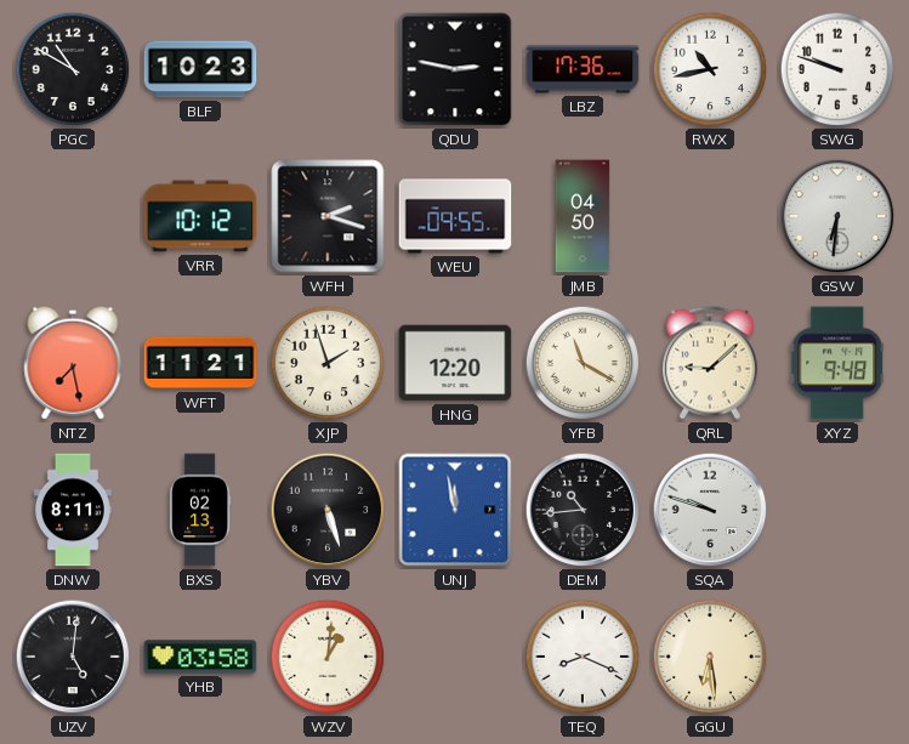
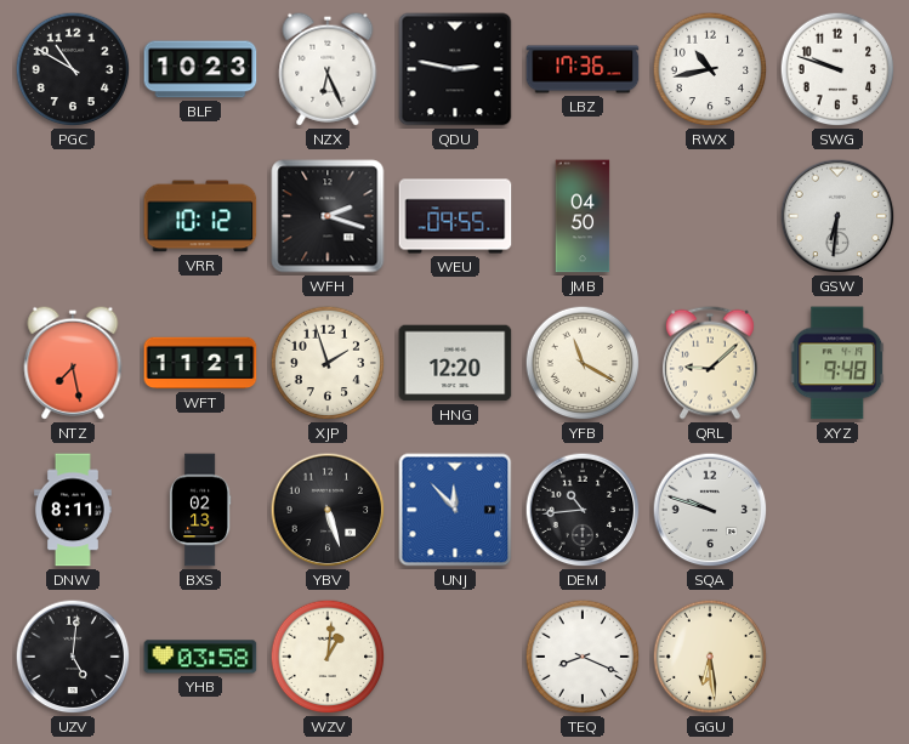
NZX: none -> 6:26 (328, 69)
UNJ: 11:58 -> 11:53 (455, 510)
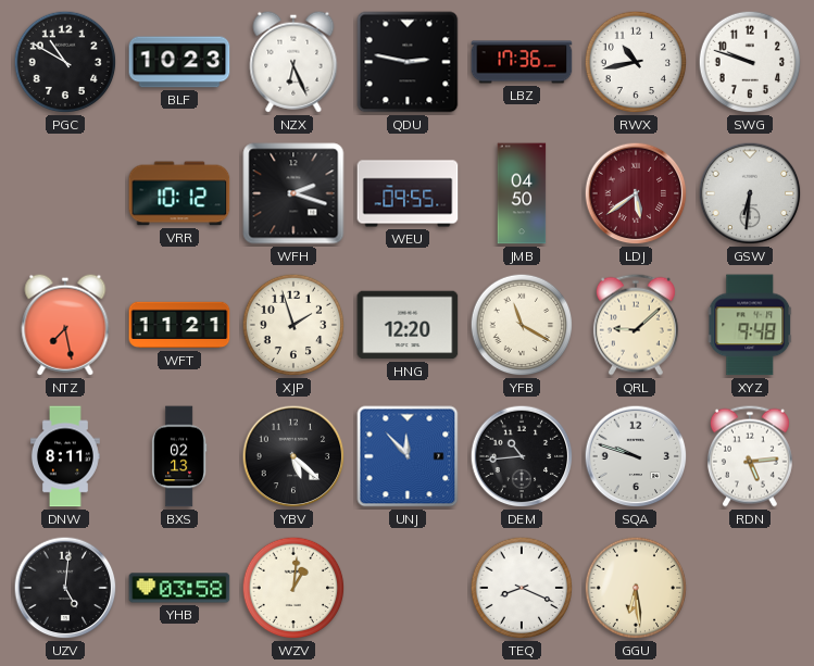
LDJ: none -> 5:39 (636, 193)
YBV: 5:27 -> 5:22 (293, 456)
RDN: none -> 5:14 (750, 456)
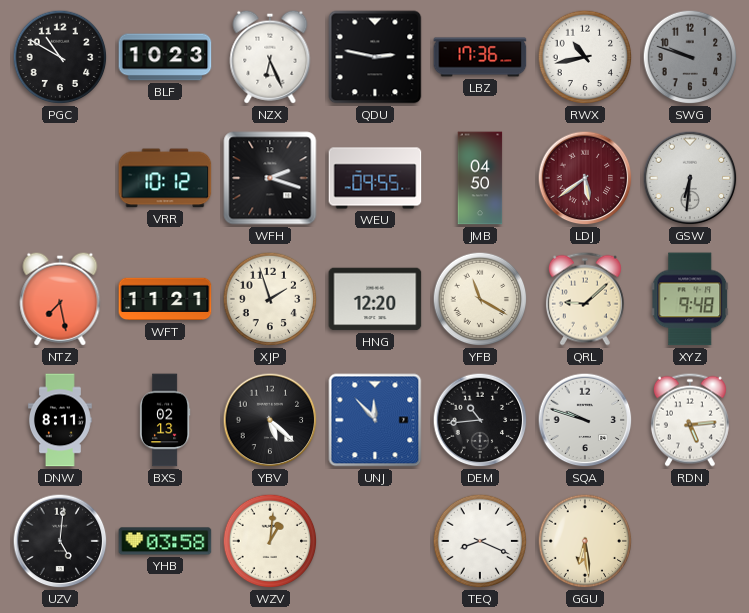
SWG dial: white -> grey (690, 57)
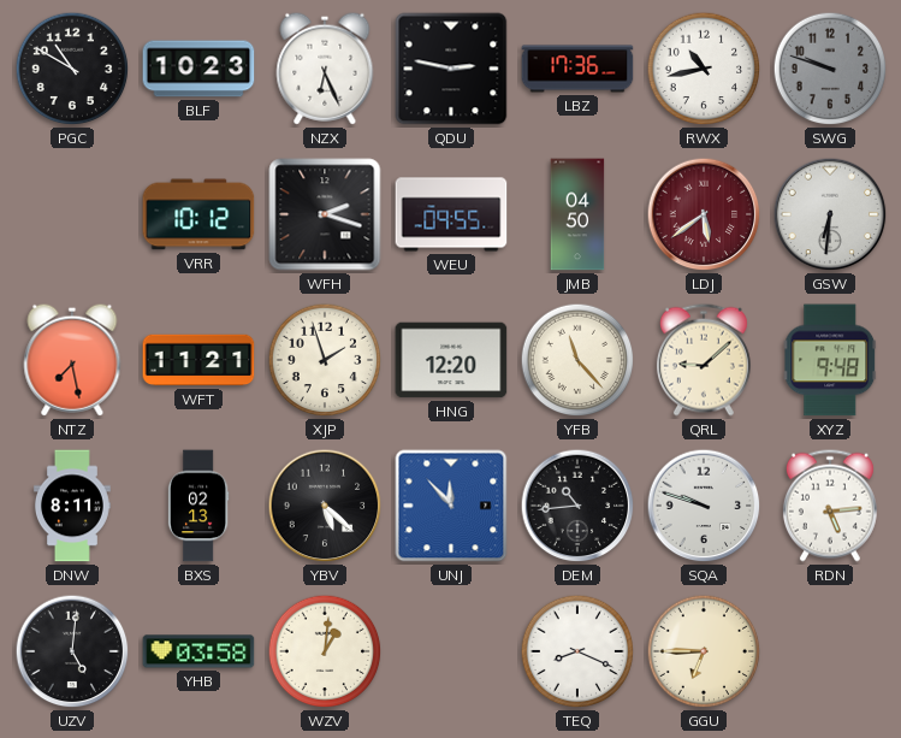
YFB: 11:20 -> 11:23 (577, 360)
GGU: 6:29 -> 6:45 (704, 651)
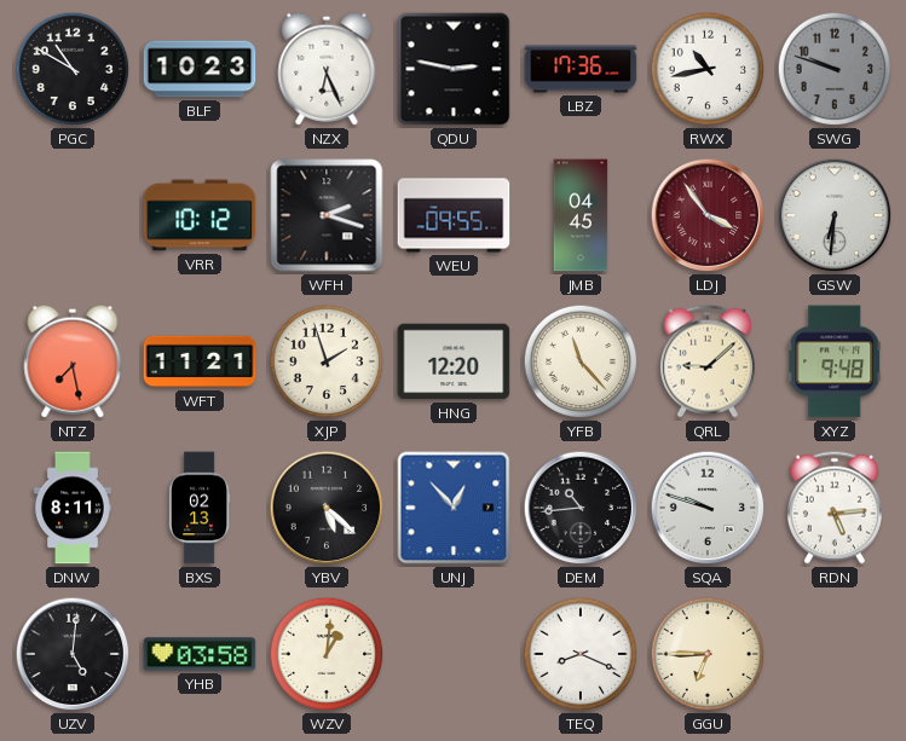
JMB: 04:50 -> 04:45 (581, 215)
LDJ: 5:39 -> 3:54 (708, 215)
UNJ: 11:53 -> 12:53 (454, 508)
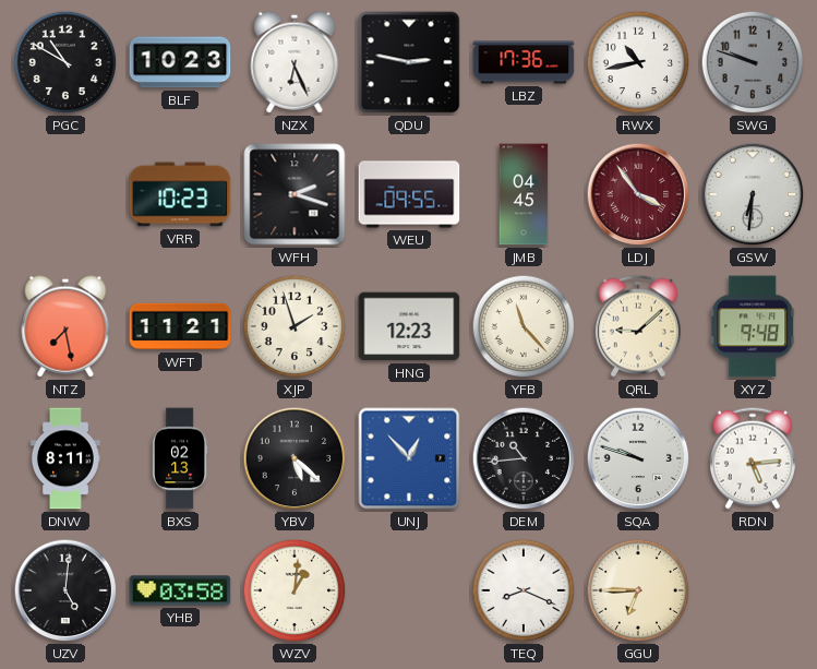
VRR: 10:12 -> 10:23 (180, 194)
HNG: 12:20 -> 12:23 (409, 326)
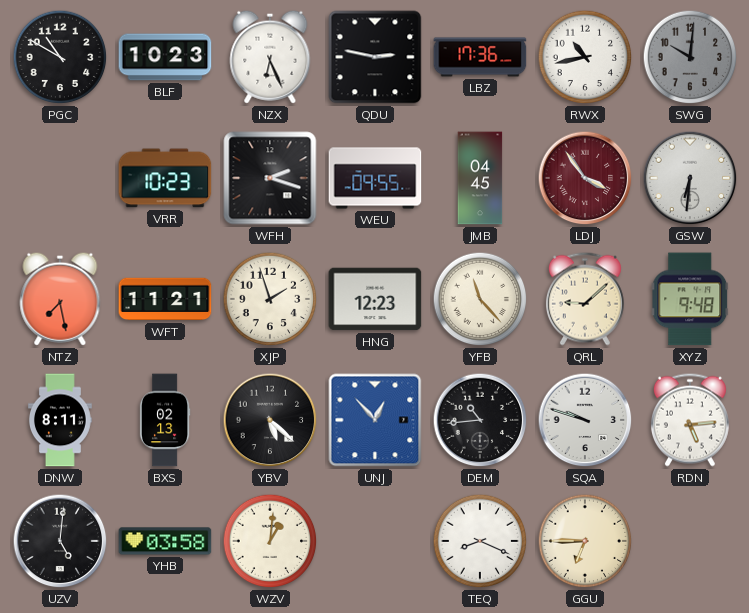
SWG: 9:48 -> 10:01 (690, 57)
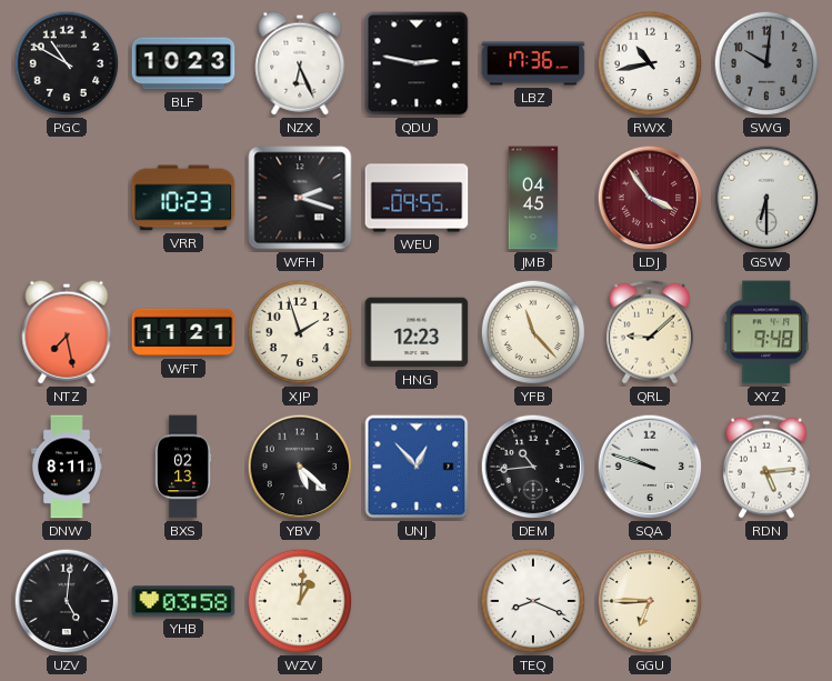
GSW: 6:31 -> 6:30 (766, 198)
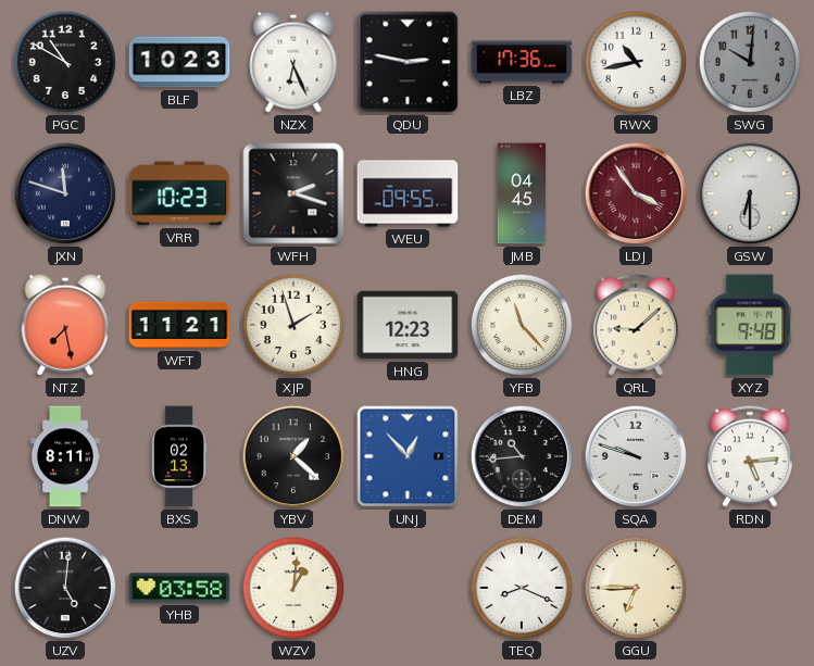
JXN: none -> 11:48 (65, 193)
YBV: 5:22 -> 1:22 (293, 456)
